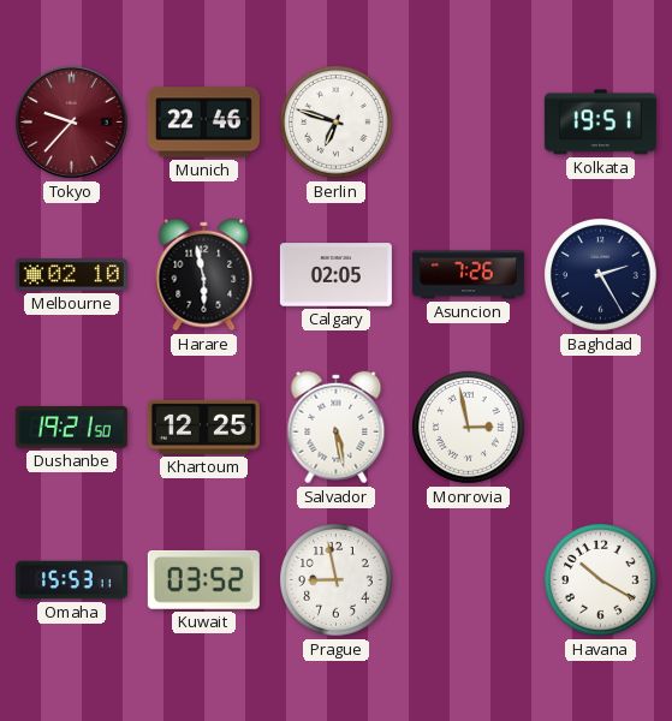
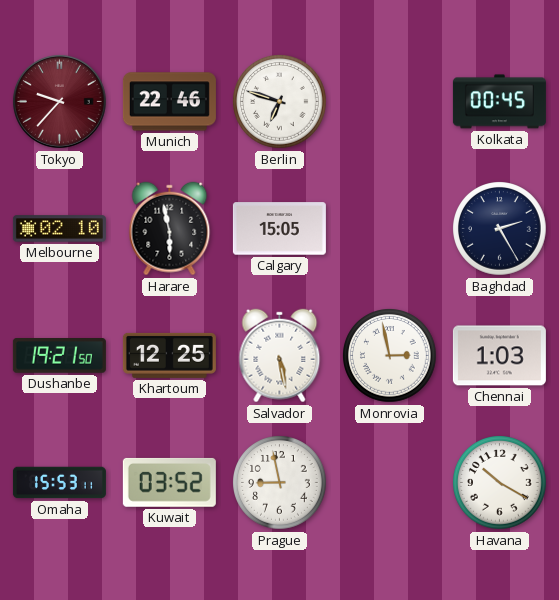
Kolkata: 19:51 -> 00:45 (499, 102)
Calgary: 02:05 -> 15:05 (279, 229)
Asuncion: 7:26 -> none (468, 275)
Chennai: none -> 1:03 (499, 356)
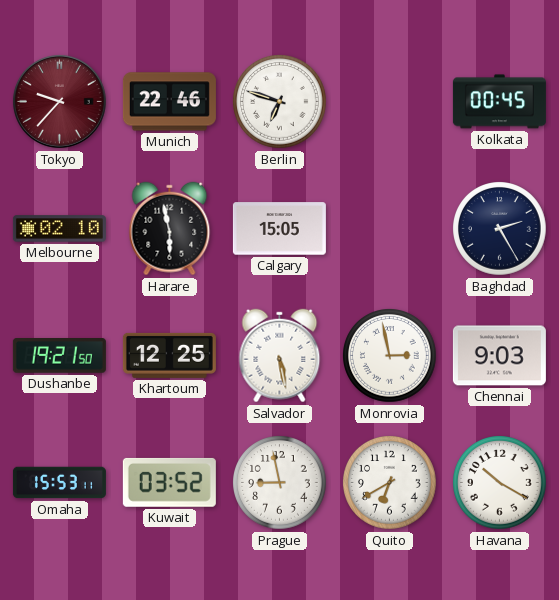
Chennai: 1:03 -> 9:03 (499, 356)
Quito: none -> 6:40 (390, 483)
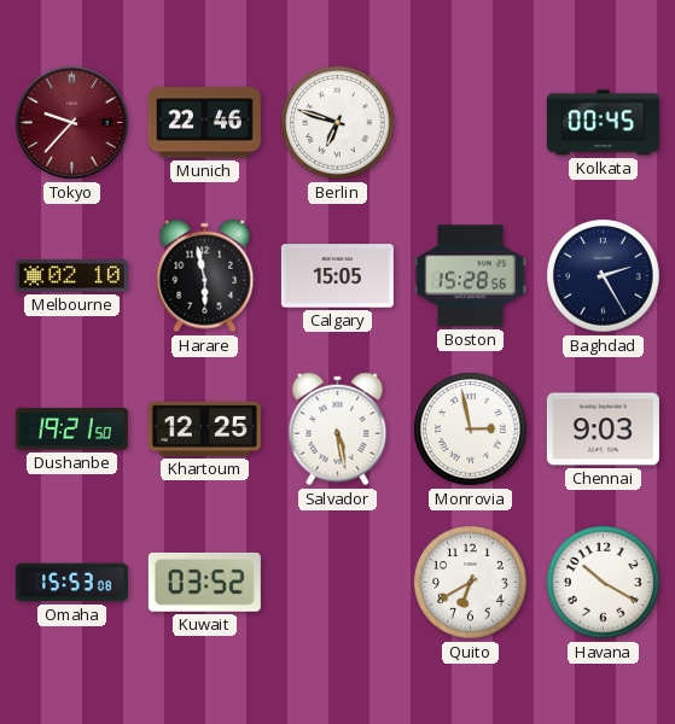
Boston: none -> 15:28 (470, 276)
Omaha: 15:53:11 -> 15:53:08 (71, 583)
Prague: 8:58 -> none (280, 483)
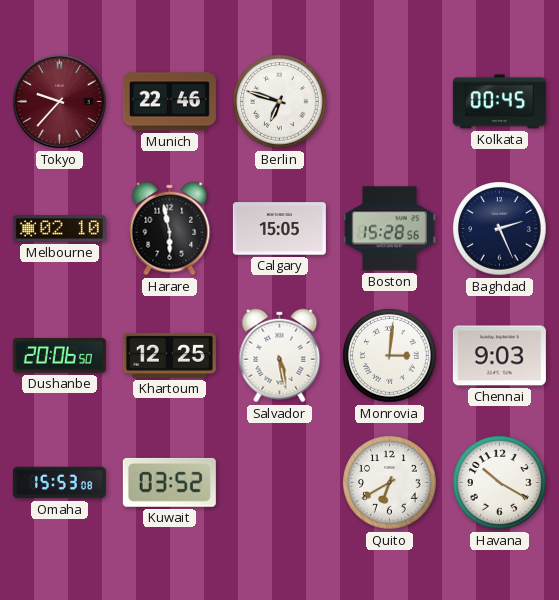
Baghdad: 2:25 -> 2:26 (500, 229)
Dushanbe: 19:21 -> 20:06 (59, 356)
Monrovia: 2:58 -> 3:01 (390, 356)
